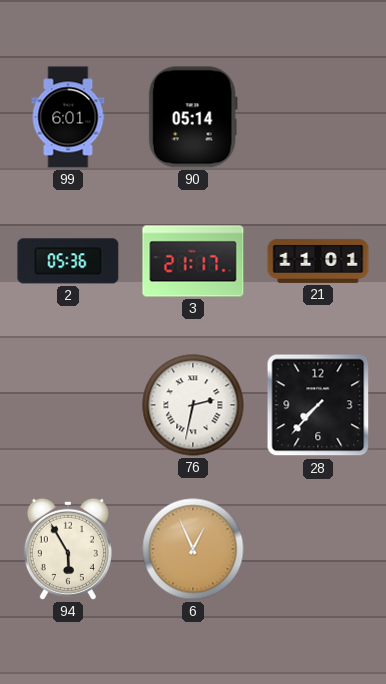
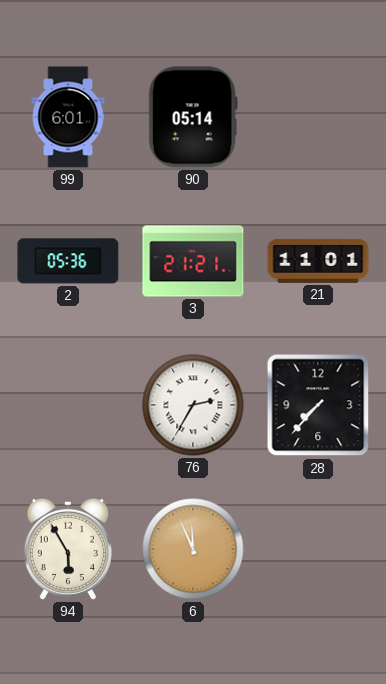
3: 21:17 -> 21:21 (193, 261)
76: 2:32 -> 2:35 (193, 405)
6: 12:56 -> 11:56 (193, 549)
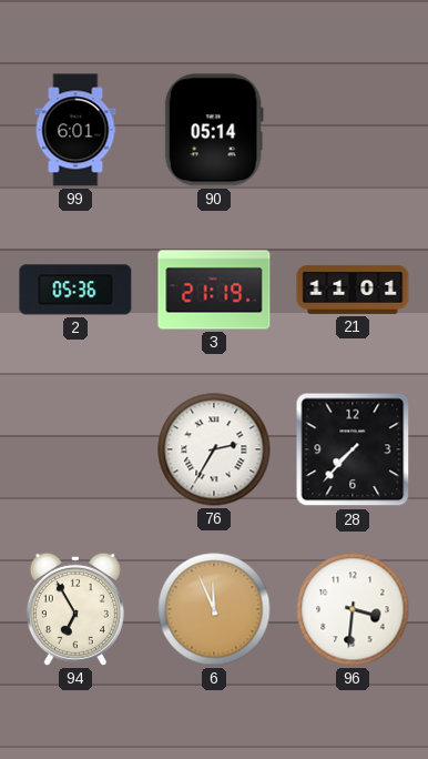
3: 21:21 -> 21:19 (214, 290)
94: 5:55 -> 6:55 (75, 609)
96: none -> 3:31 (353, 609)
